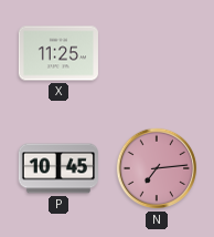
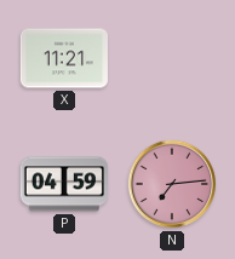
X: 11:25 -> 11:21 (64, 58)
P: 10:45 -> 04:59 (64, 184)
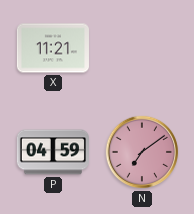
N: 7:14 -> 7:09 (142, 152)
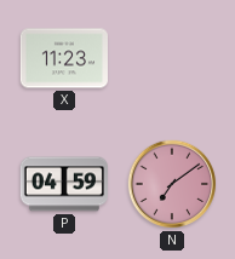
X: 11:21 -> 11:23 (64, 58)
